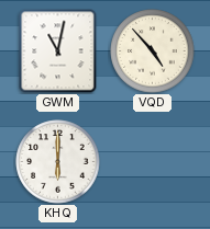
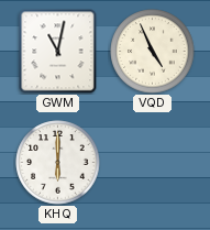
VQD: 4:53 -> 4:56 (153, 52)
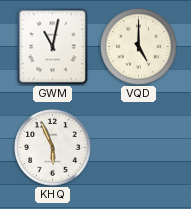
VQD: 4:56 -> 5:00 (139, 47)
KHQ: 6:00 -> 5:56 (53, 148)
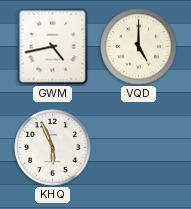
GWM: 11:02 -> 4:43 (53, 46)
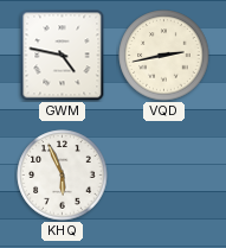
GWM: 4:43 -> 4:47 (63, 55)
VQD: 5:00 -> 2:43 (164, 56)
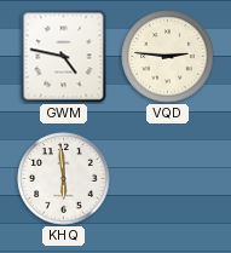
VQD: 2:43 -> 2:46 (168, 57)
KHQ: 5:56 -> 5:59 (64, 179)
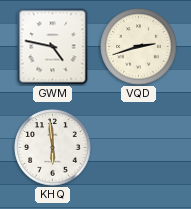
VQD: 2:46 -> 2:42 (139, 47)
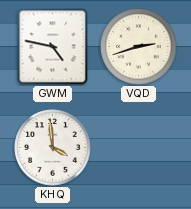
KHQ: 5:59 -> 3:59 (53, 148)
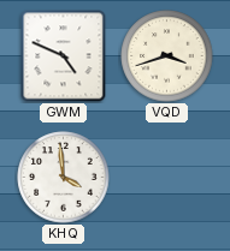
GWM: 4:47 -> 4:49 (64, 55)
VQD: 2:42 -> 3:42 (167, 56)
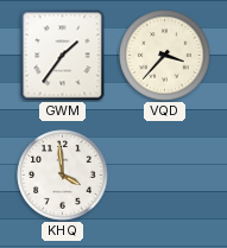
GWM: 4:49 -> 1:36 (63, 55)
VQD: 3:42 -> 3:37 (165, 56)
